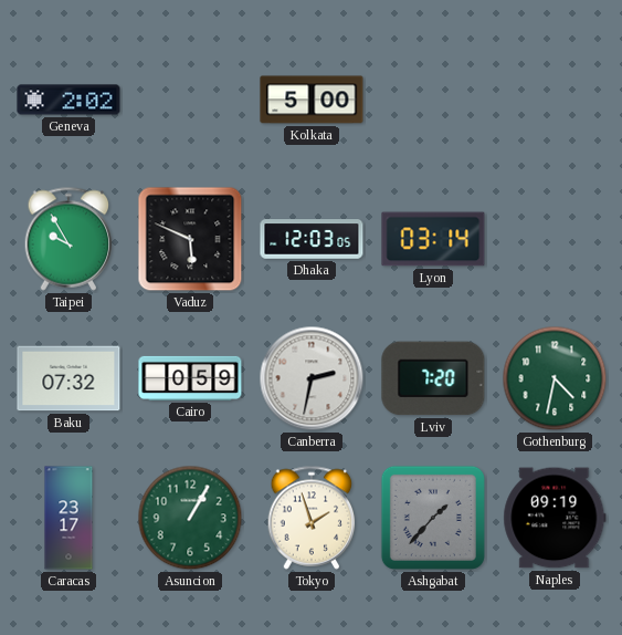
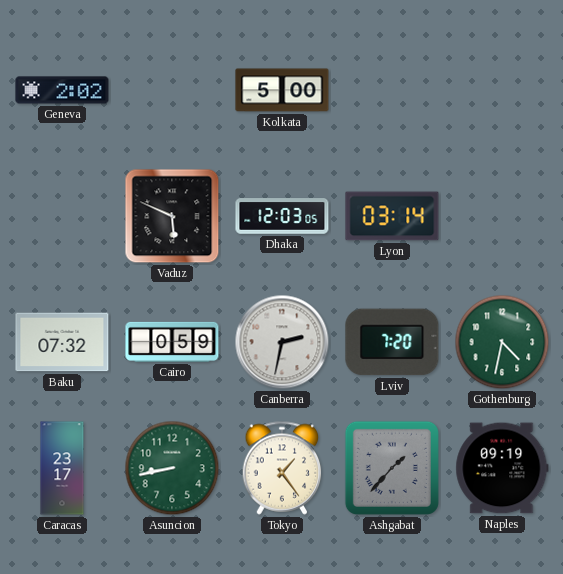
Taipei: 9:55 -> none (68, 239)
Asuncion: 1:05 -> 8:43 (172, 468)
Tokyo: 1:57 -> 1:24 (282, 468)
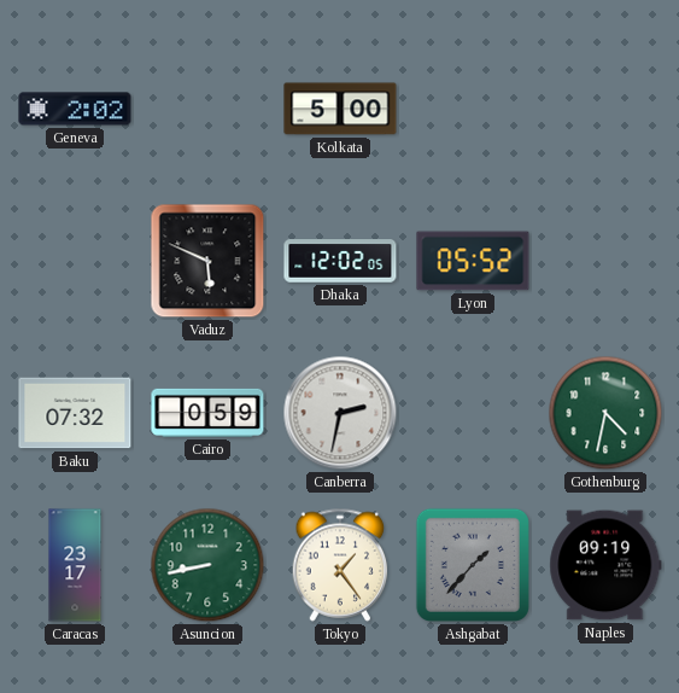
Dhaka: 12:03 -> 12:02 (340, 261)
Lyon: 03:14 -> 05:52 (473, 261)
Lviv: 7:20 -> none (392, 342)
